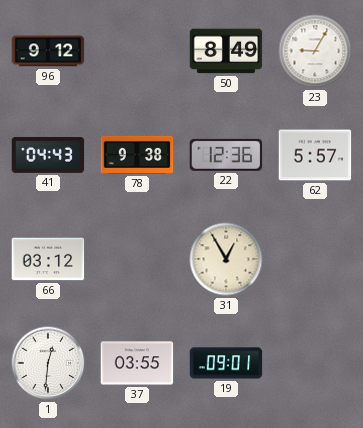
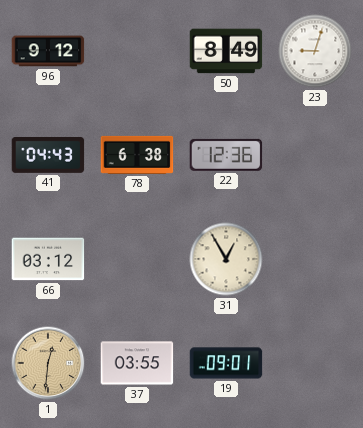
23: 9:05 -> 9:03 (315, 51)
78: 9:38 -> 6:38 (137, 155)
62: 5:57 -> none (315, 155)
1 dial: white -> champagne (48, 363)
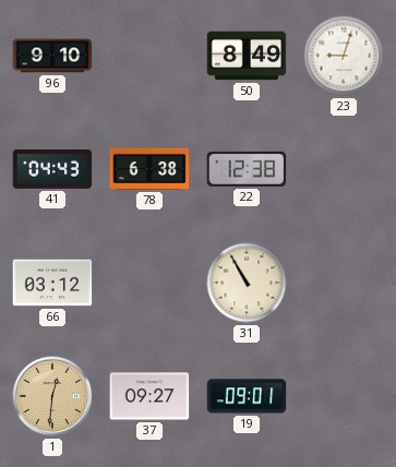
96: 9:12 -> 9:10 (52, 56)
22: 12:36 -> 12:38 (247, 169)
31: 12:55 -> 10:55 (247, 283)
37: 03:55 -> 09:27 (149, 396)
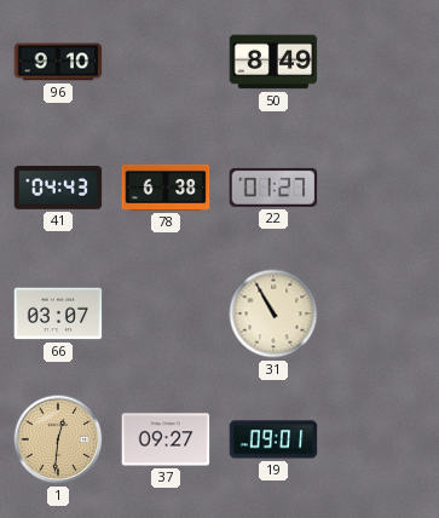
23: 9:03 -> none (344, 56)
22: 12:38 -> 01:27 (273, 188)
66: 03:12 -> 03:07 (58, 313)
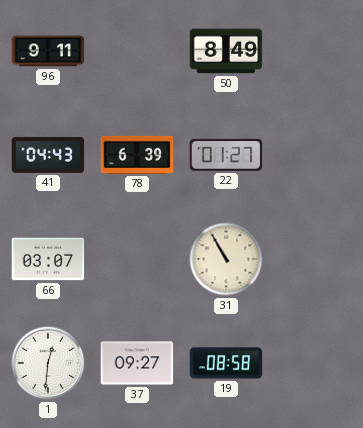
96: 9:10 -> 9:11 (48, 51)
78: 6:38 -> 6:39 (137, 155)
1 dial: champagne -> white (48, 363)
19: 09:01 -> 08:58 (226, 363)
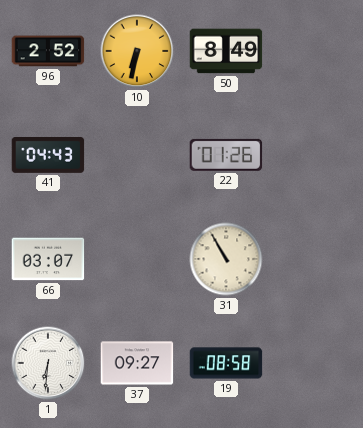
96: 9:11 -> 2:52 (48, 51)
10: none -> 6:32 (137, 51)
78: 6:39 -> none (137, 155)
22: 01:27 -> 01:26 (226, 155)
1: 12:31 -> 6:31 (48, 363)
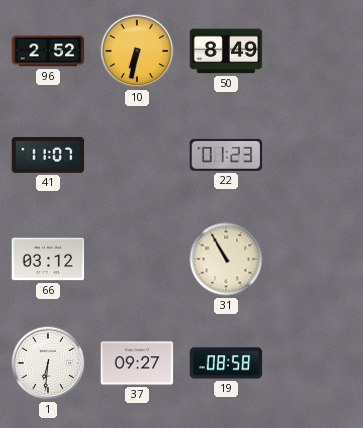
41: 04:43 -> 11:07 (48, 155)
22: 01:26 -> 01:23 (226, 155)
66: 03:07 -> 03:12 (48, 259)
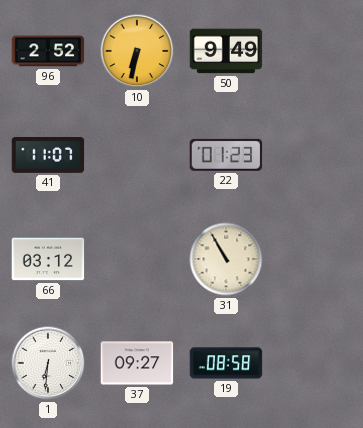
50: 8:49 -> 9:49 (226, 51)
